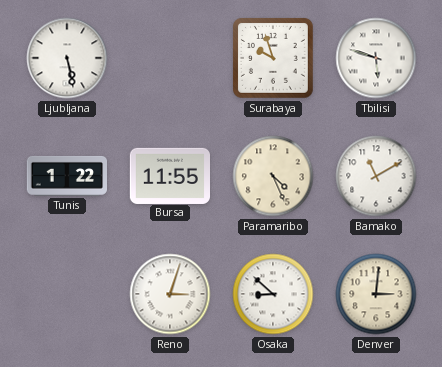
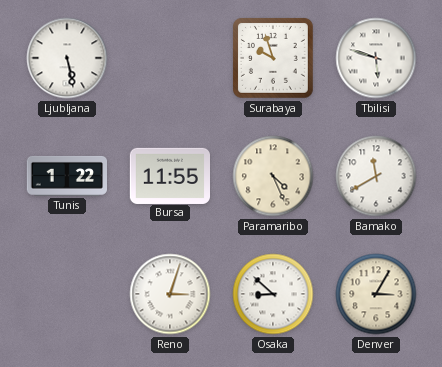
Bamako: 11:10 -> 11:40 (376, 176)
Denver: 3:01 -> 3:05 (376, 294)
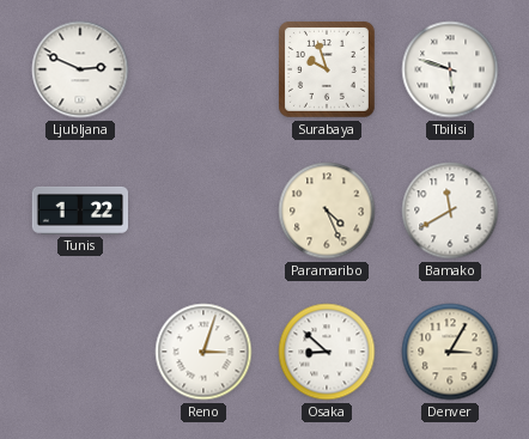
Ljubljana: 5:28 -> 2:49 (80, 69)
Bursa: 11:55 -> none (169, 175)
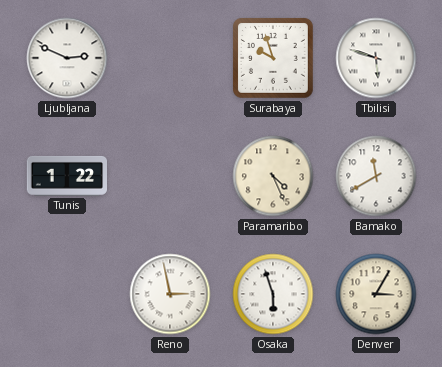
Reno: 3:03 -> 2:58 (170, 294)
Osaka: 8:52 -> 5:57 (273, 294)
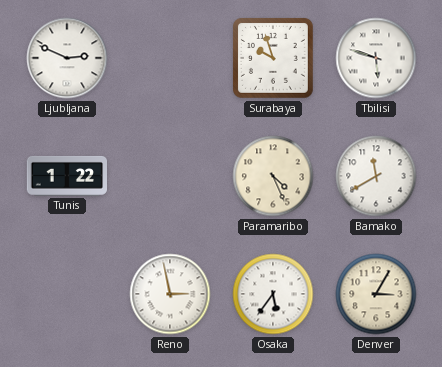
Osaka: 5:57 -> 5:36 (273, 294)
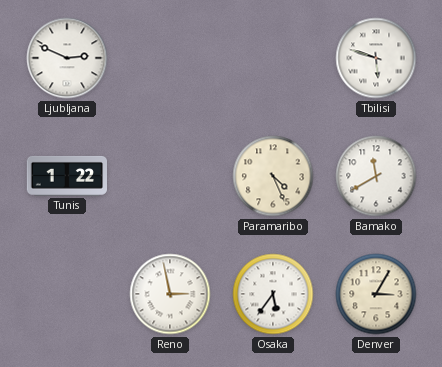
Surabaya: 9:57 -> none (273, 58)
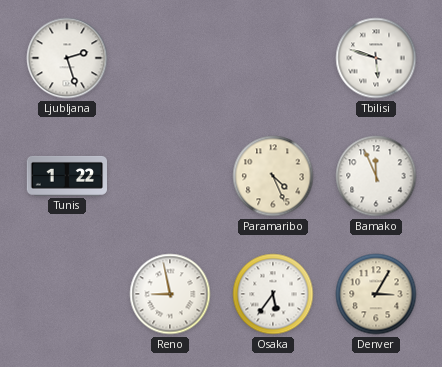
Ljubljana: 2:49 -> 2:27 (67, 58)
Bamako: 11:40 -> 11:56 (376, 176)
Reno: 2:58 -> 8:58 (170, 294)
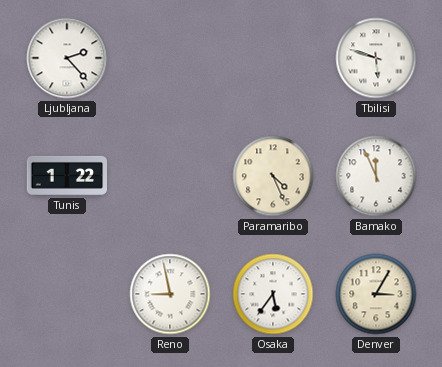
Ljubljana: 2:27 -> 2:23 (67, 58)
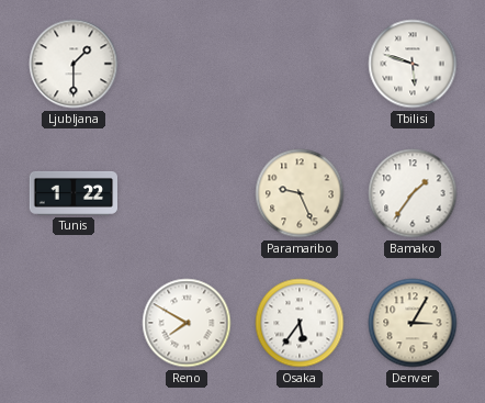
Ljubljana: 2:23 -> 1:30 (74, 64)
Paramaribo: 4:26 -> 9:26 (300, 193)
Bamako: 11:56 -> 1:36 (413, 193)
Reno: 8:58 -> 7:50 (187, 323)
